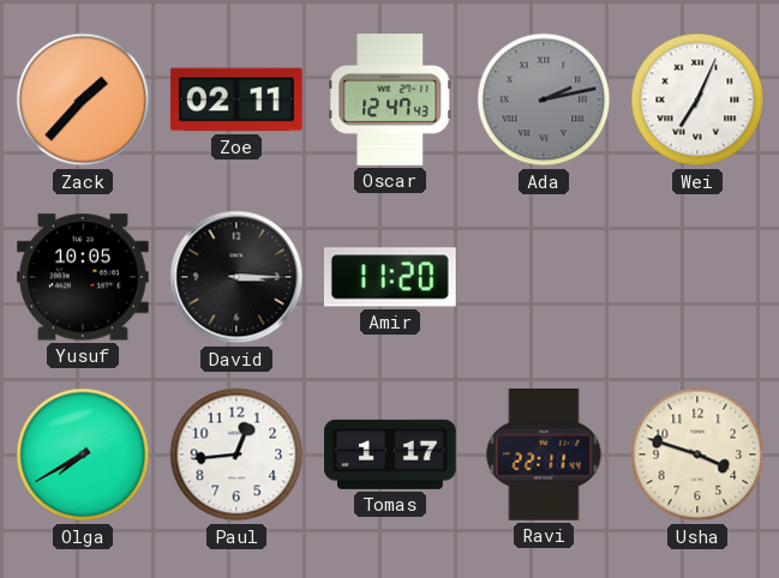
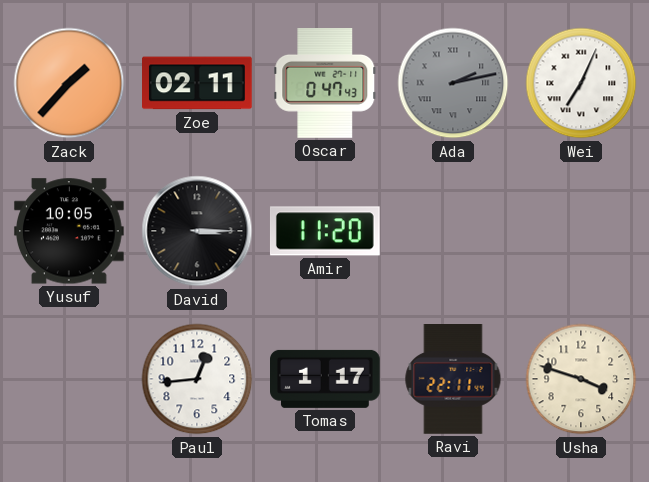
Oscar: 12:47 -> 0:47 (325, 84)
Olga: 7:40 -> none (83, 454)
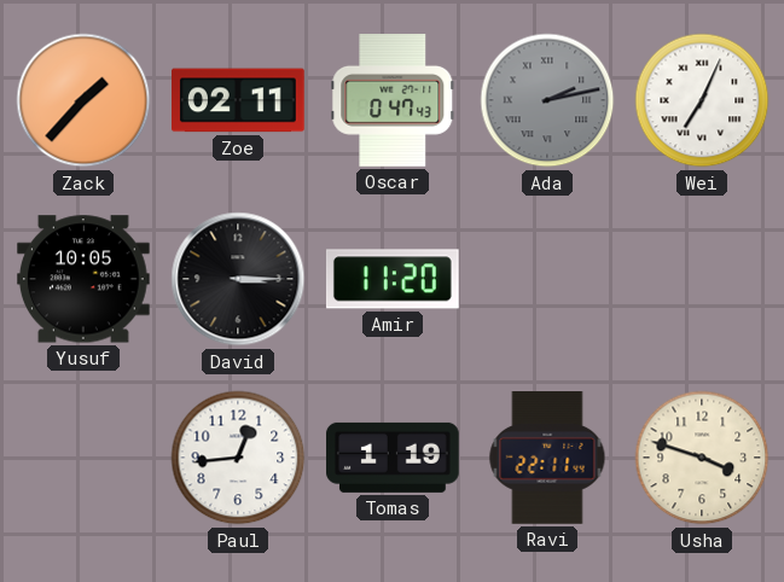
Tomas: 1:17 -> 1:19 (394, 458)
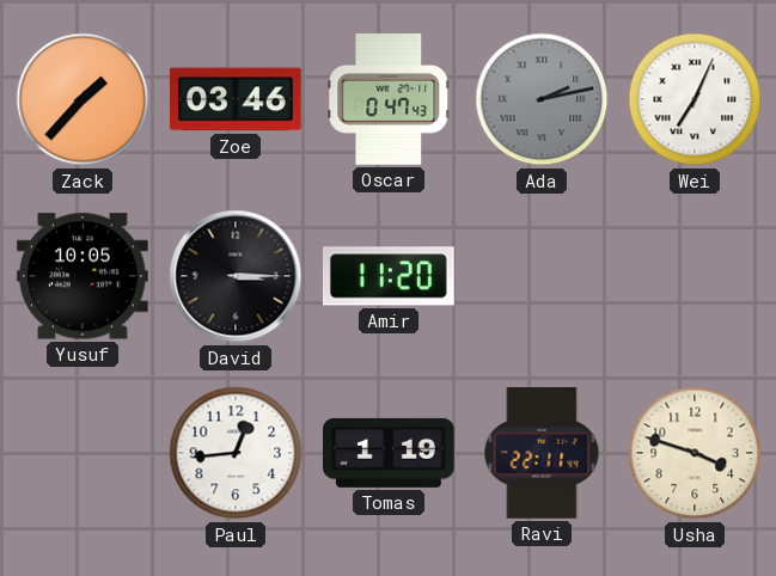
Zoe: 02:11 -> 03:46 (237, 99)
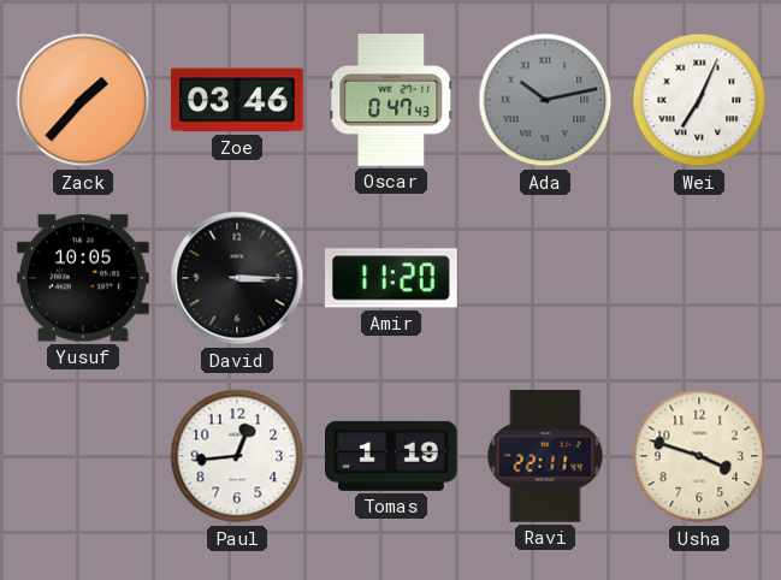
Ada: 2:13 -> 10:13 (545, 100)
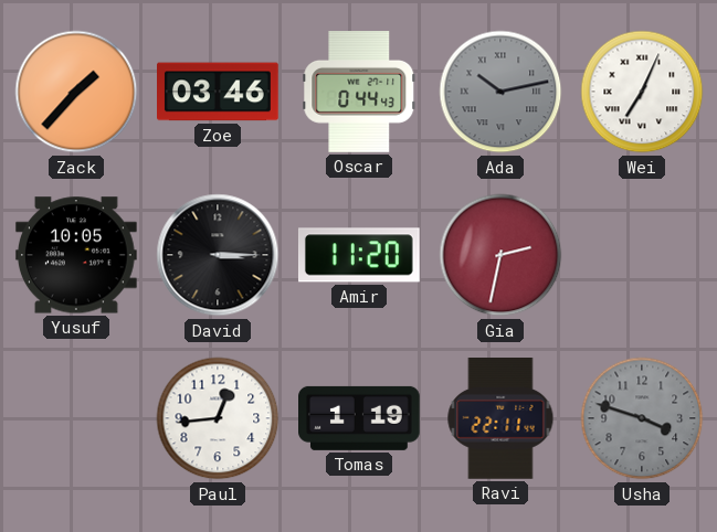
Oscar: 0:47 -> 0:44 (359, 93)
Gia: none -> 2:32 (500, 255)
Usha dial: cream -> grey (642, 418)
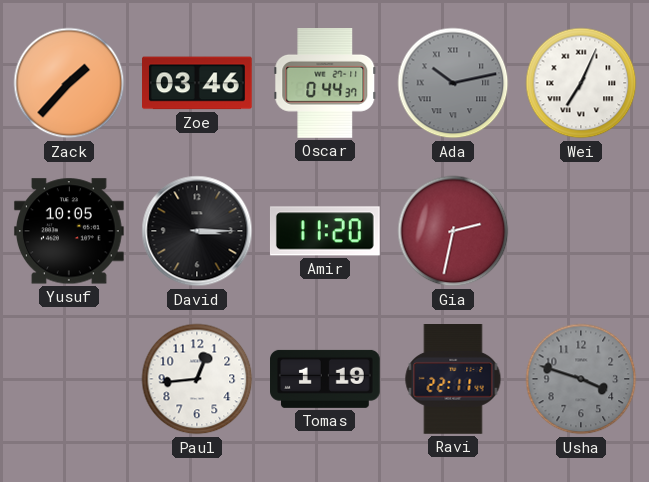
Oscar: 0:44:43 -> 0:44:37 (325, 84)
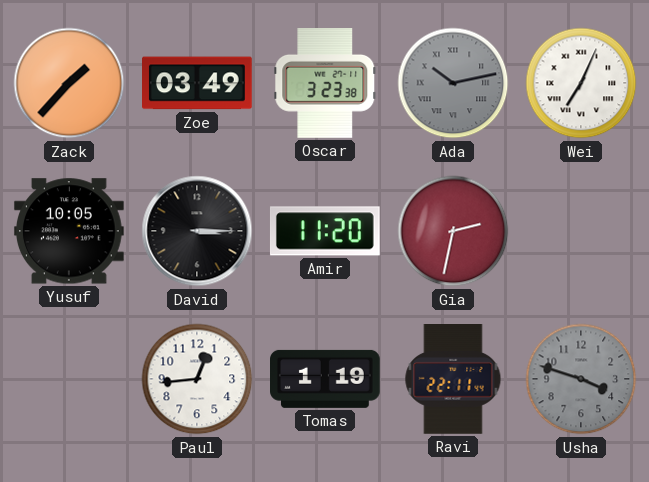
Zoe: 03:46 -> 03:49 (198, 83)
Oscar: 0:44 -> 3:23 (325, 84)
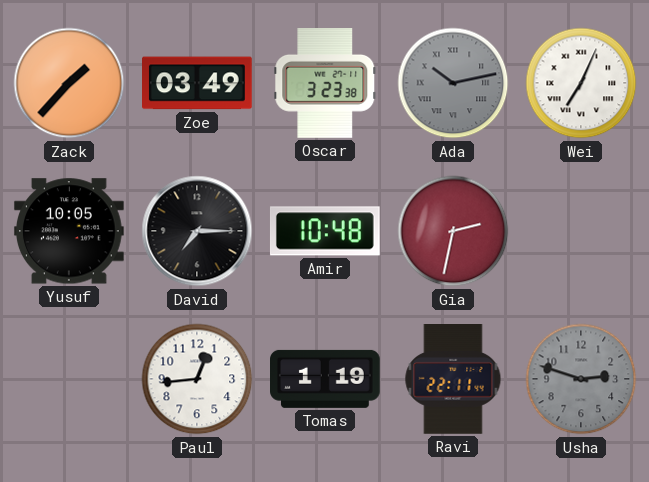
David: 3:15 -> 7:15 (197, 231)
Amir: 11:20 -> 10:48 (325, 231)
Usha: 3:48 -> 2:48 (581, 379)
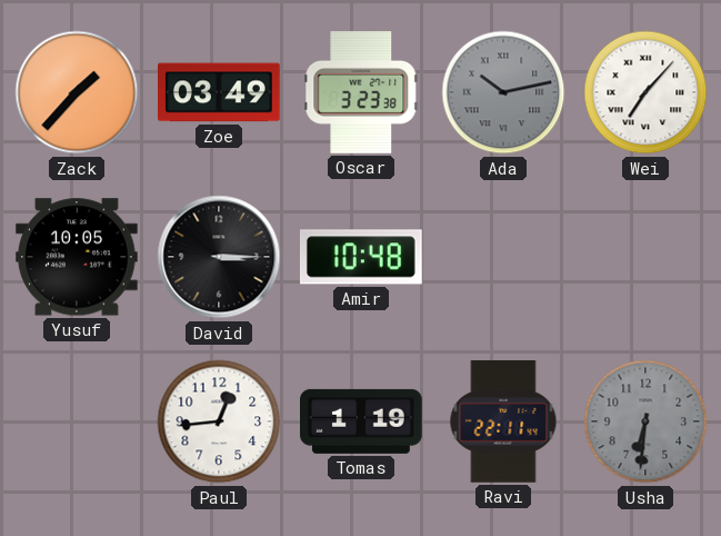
Wei: 7:04 -> 7:07 (645, 92)
David: 7:15 -> 3:15 (219, 257)
Gia: 2:32 -> none (453, 231)
Usha: 2:48 -> 6:31 (645, 421)
